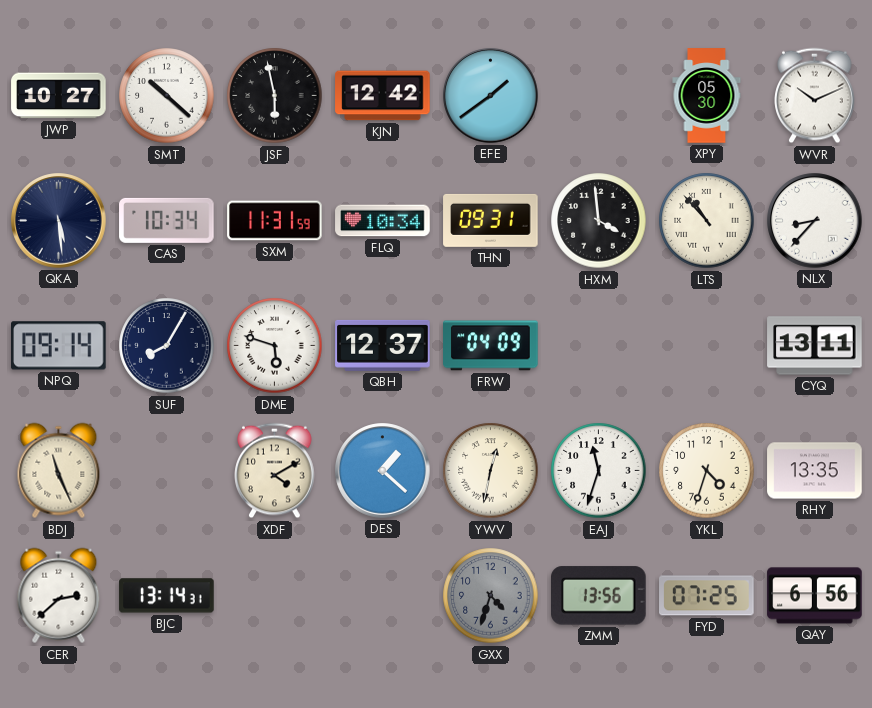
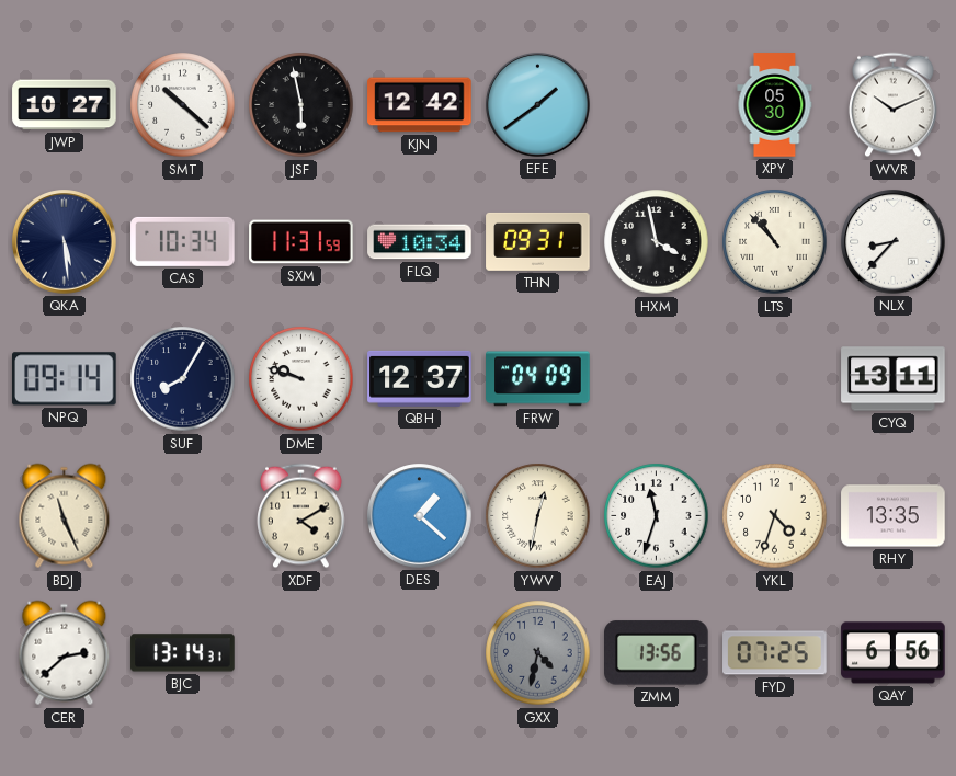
HXM: 3:59 -> 3:58 (657, 242)
DME: 5:48 -> 9:48 (301, 379)
GXX: 4:33 -> 4:32 (538, 653)
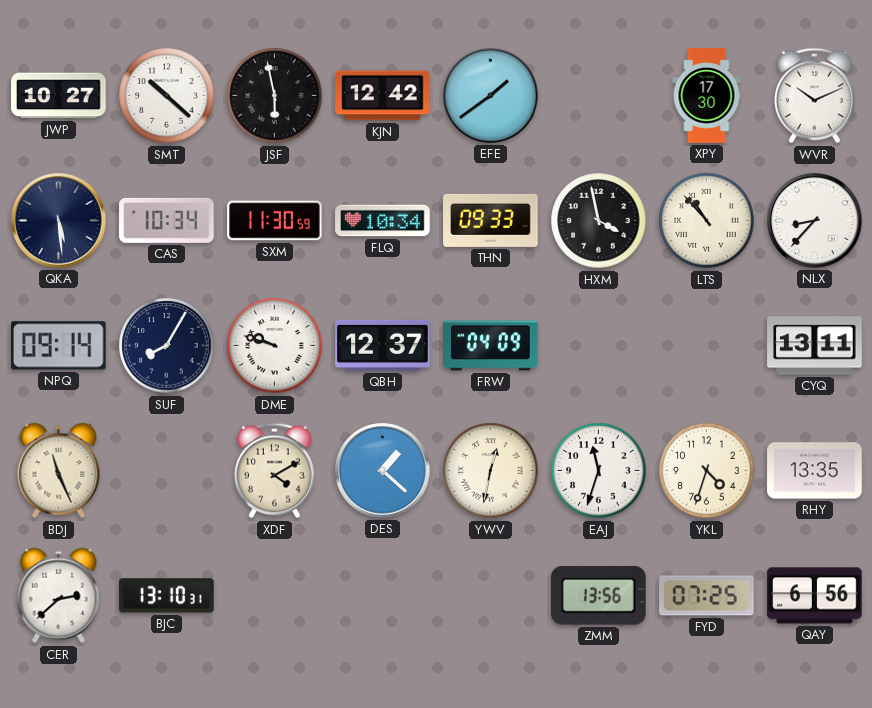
XPY: 05:30 -> 17:30 (707, 96)
SXM: 11:31 -> 11:30 (275, 221)
THN: 09:31 -> 09:33 (491, 220)
BJC: 13:14 -> 13:10 (167, 596)
GXX: 4:32 -> none (538, 653)
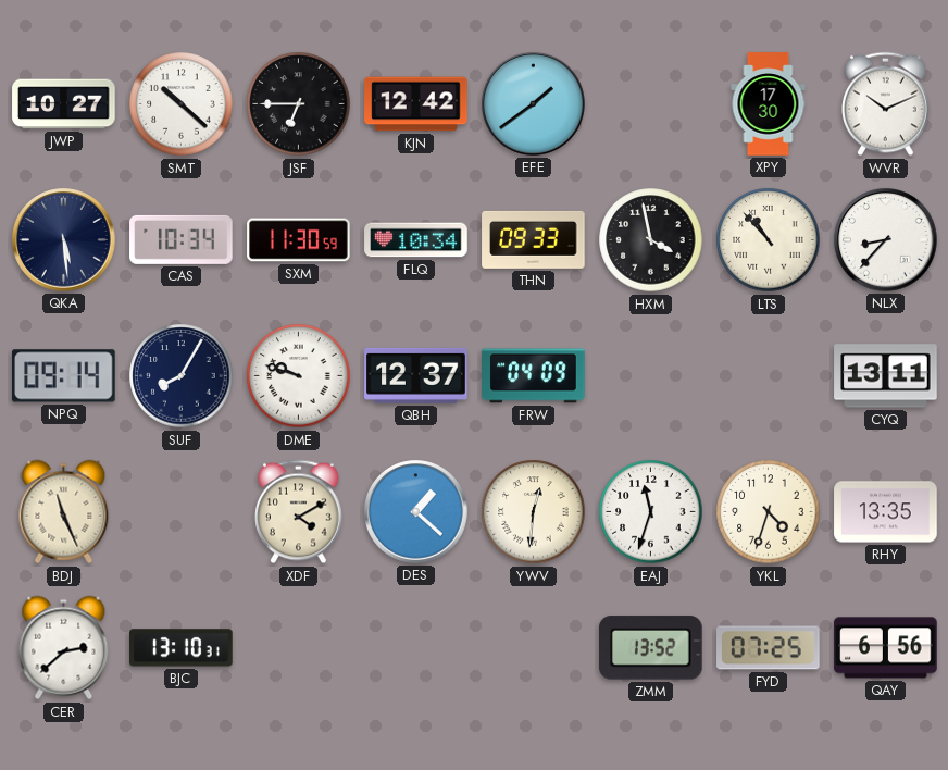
JSF: 5:58 -> 6:45 (299, 104)
YWV: 12:32 -> 12:31 (534, 512)
ZMM: 13:56 -> 13:52 (651, 648)
